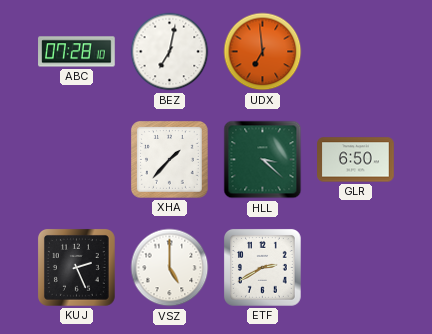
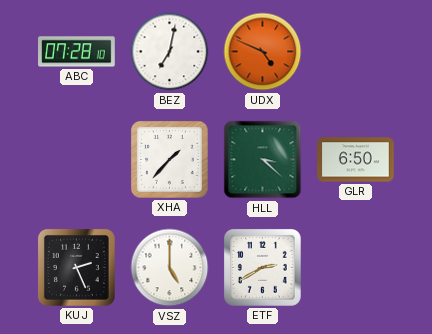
UDX: 6:59 -> 4:49 (263, 52)
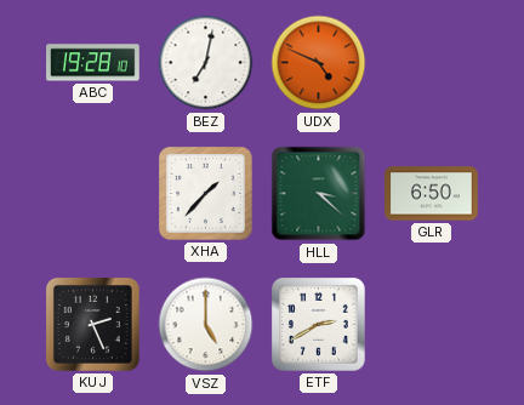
ABC: 07:28 -> 19:28 (93, 63)
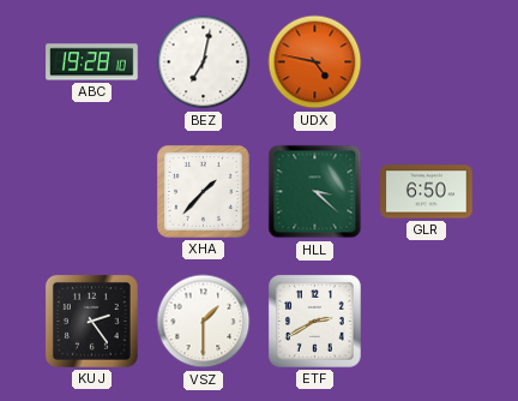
UDX: 4:49 -> 4:47 (315, 62)
KUJ: 2:26 -> 2:24 (92, 322)
VSZ: 5:00 -> 1:30 (204, 322)
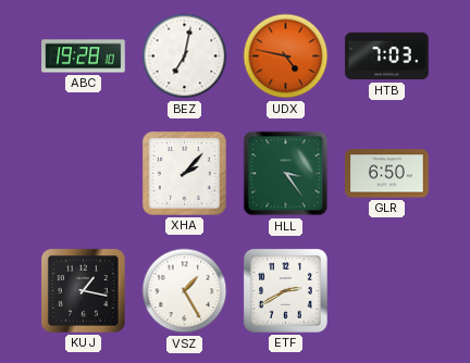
HTB: none -> 7:03 (387, 57)
XHA: 1:37 -> 2:07 (185, 174)
HLL: 3:22 -> 3:24 (286, 174)
KUJ: 2:24 -> 1:17 (84, 291)
VSZ: 1:30 -> 1:25 (185, 291)
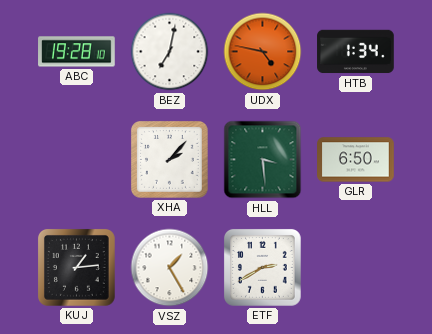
HTB: 7:03 -> 1:34 (356, 52)
HLL: 3:24 -> 3:29 (263, 160)
KUJ: 1:17 -> 1:14 (77, 268)
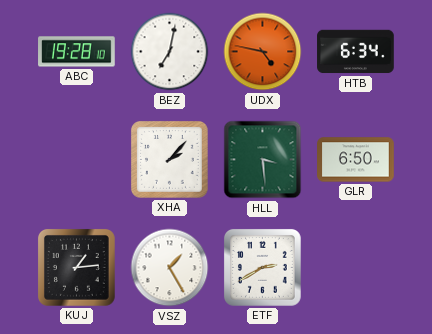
HTB: 1:34 -> 6:34 (356, 52)
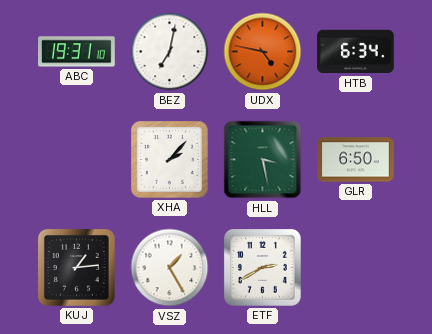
ABC: 19:28 -> 19:31 (77, 52)
HLL: 3:29 -> 3:28 (263, 160)
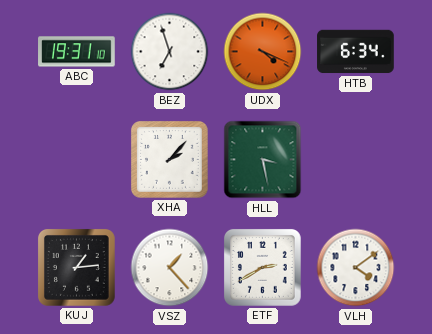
BEZ: 7:02 -> 6:57 (170, 52)
UDX: 4:47 -> 4:19 (263, 52)
GLR: 6:50 -> none (356, 160)
VSZ: 1:25 -> 1:23 (170, 268)
VLH: none -> 4:09 (356, 268)
